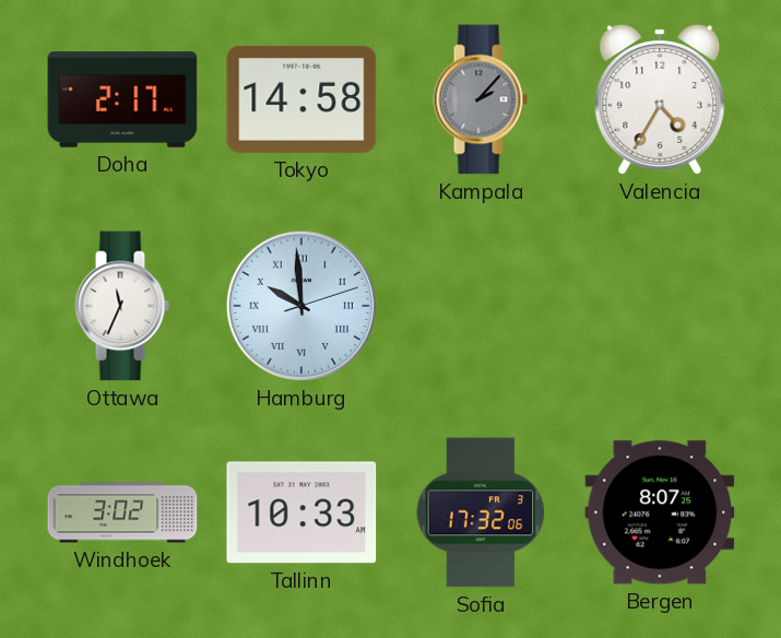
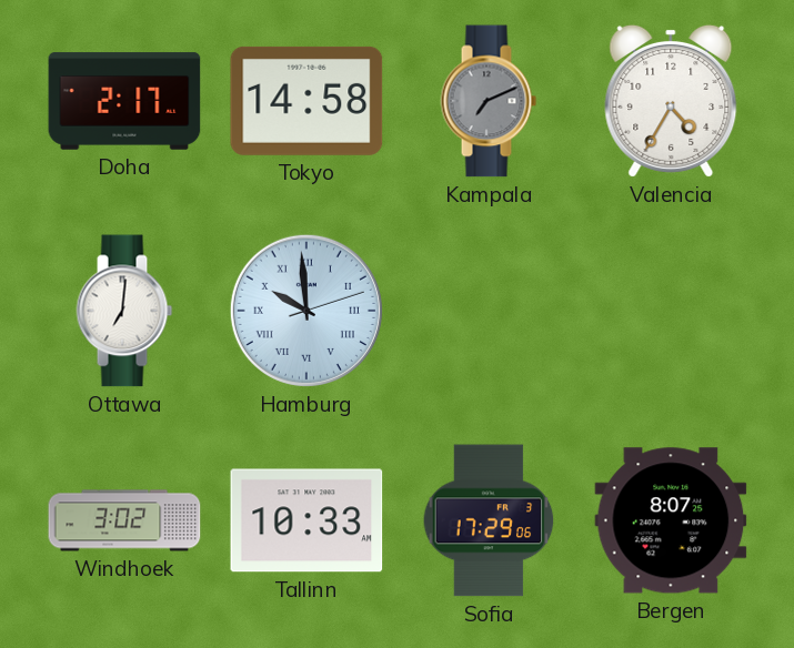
Kampala: 2:07 -> 7:11 (489, 101)
Ottawa: 11:34 -> 7:01 (124, 311)
Sofia: 17:32 -> 17:29 (489, 520)
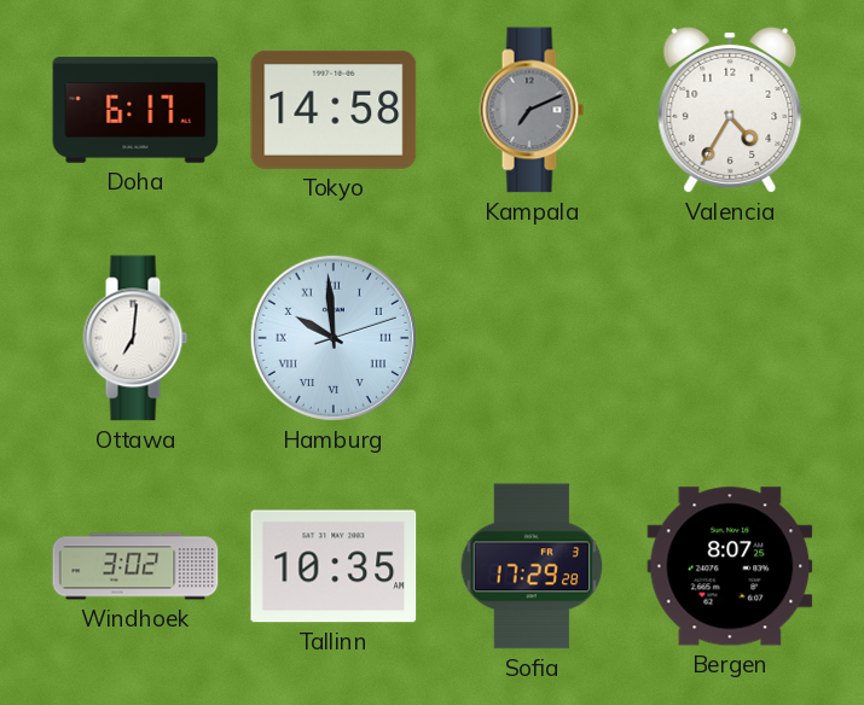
Doha: 2:17 -> 6:17 (135, 110)
Tallinn: 10:33 -> 10:35 (334, 566)
Sofia: 17:29:06 -> 17:29:28 (532, 566)
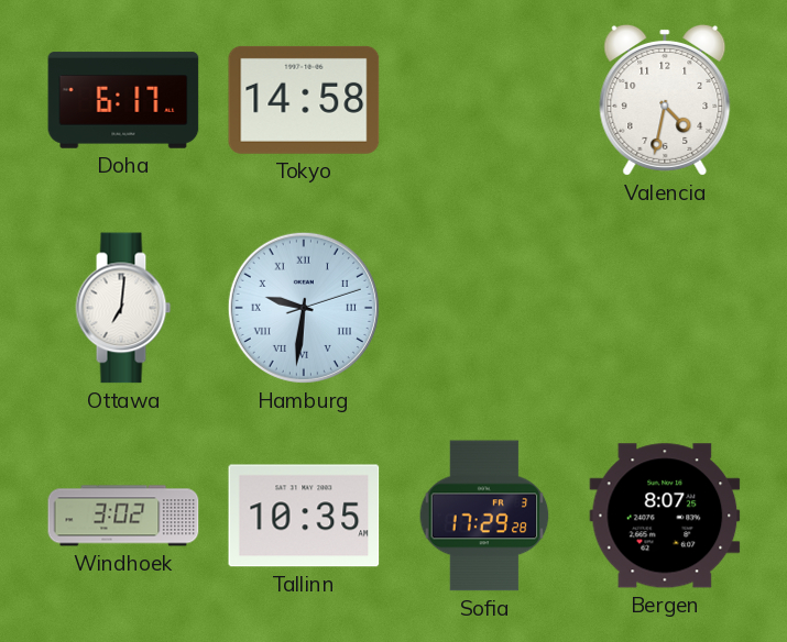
Kampala: 7:11 -> none (532, 110)
Valencia: 4:35 -> 4:32 (665, 100)
Hamburg: 9:59 -> 9:31 (304, 308)
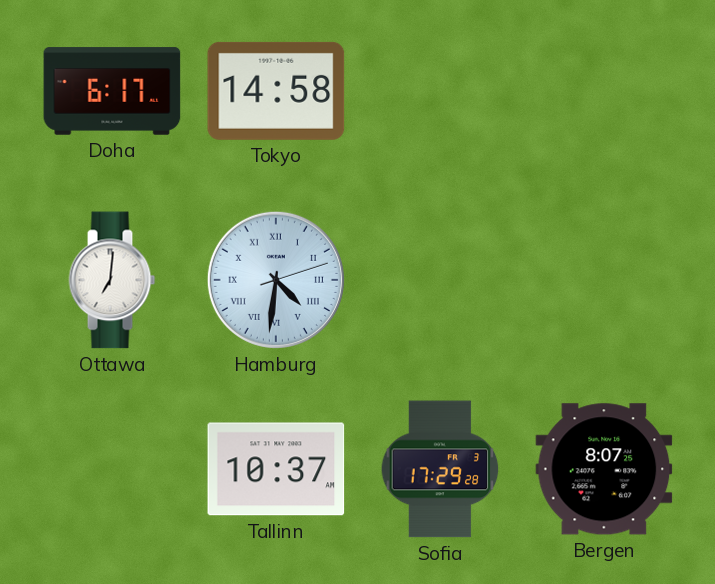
Valencia: 4:32 -> none (665, 100)
Hamburg: 9:31 -> 4:31 (276, 280)
Windhoek: 3:02 -> none (123, 516)
Tallinn: 10:35 -> 10:37 (276, 469)
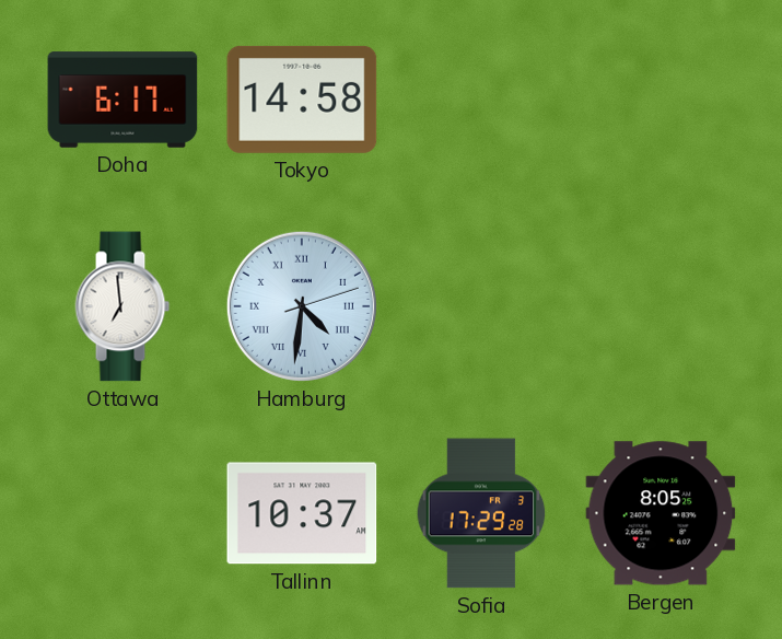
Ottawa: 7:01 -> 6:59 (122, 306)
Bergen: 8:07 -> 8:05 (661, 513)
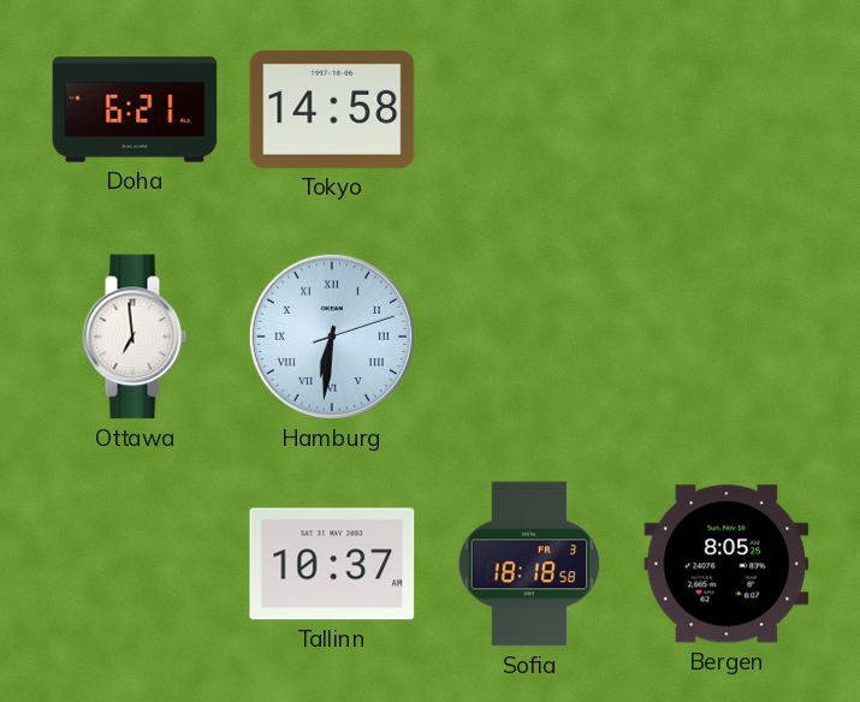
Doha: 6:17 -> 6:21 (135, 109)
Hamburg: 4:31 -> 6:31 (332, 337)
Sofia: 17:29 -> 18:18 (529, 564)
